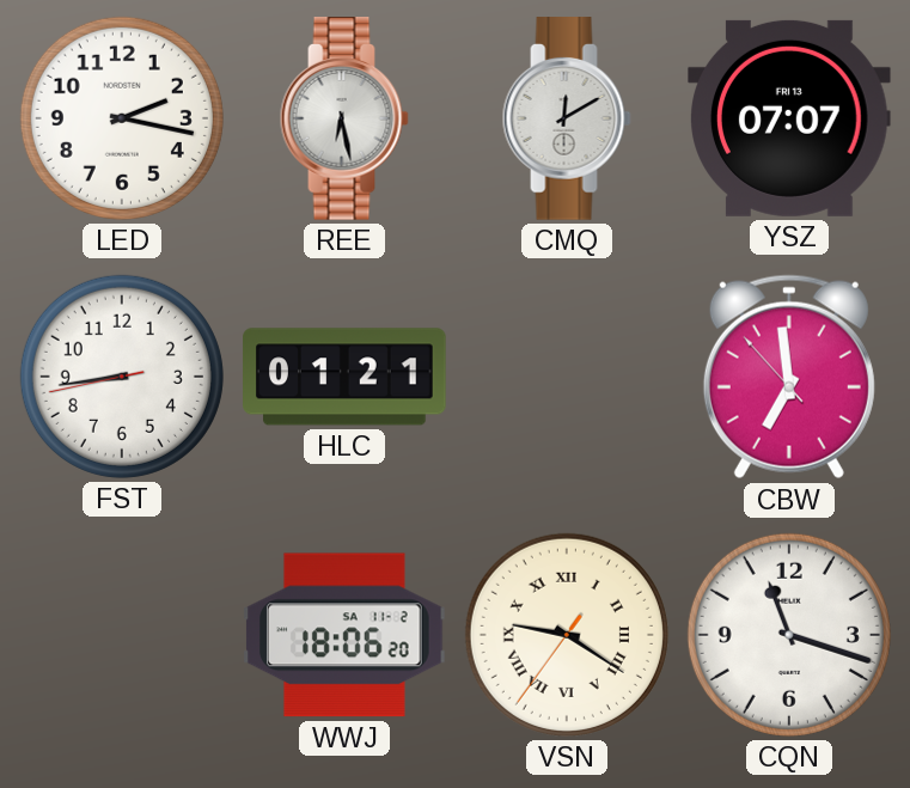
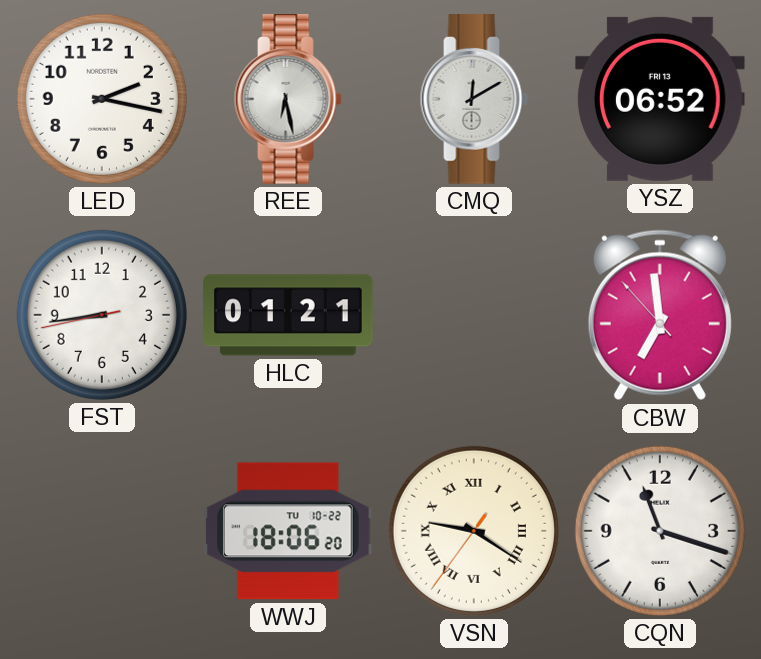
YSZ: 07:07 -> 06:52 (661, 99)
WWJ date: SA 11-2 -> TU 10-22 (289, 531)
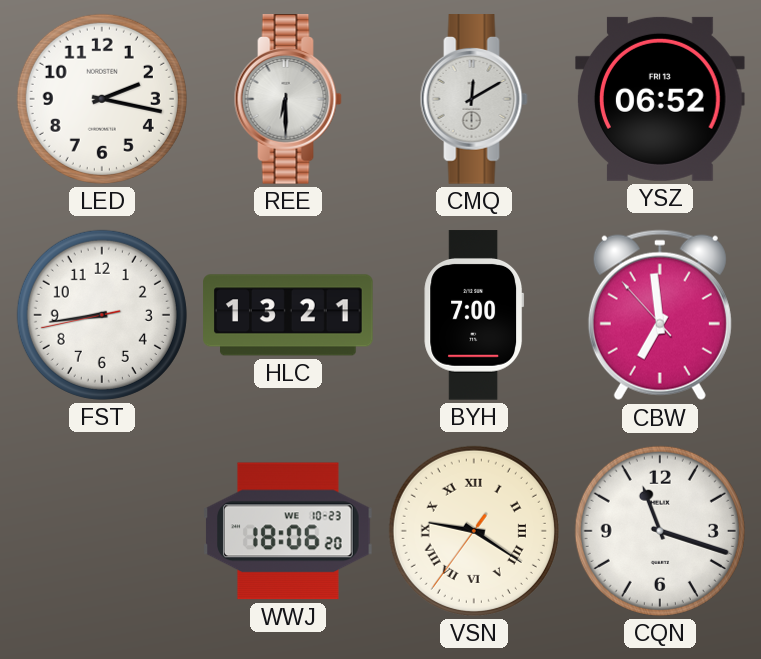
REE: 6:28 -> 6:30 (288, 99)
HLC: 01:21 -> 13:21 (288, 315)
BYH: none -> 7:00 (474, 315)
WWJ date: TU 10-22 -> WE 10-23 (289, 531)
